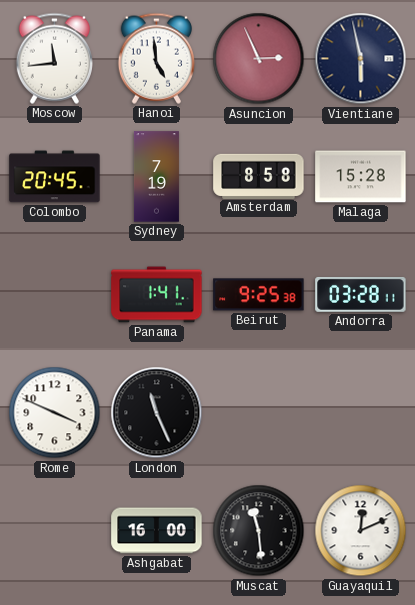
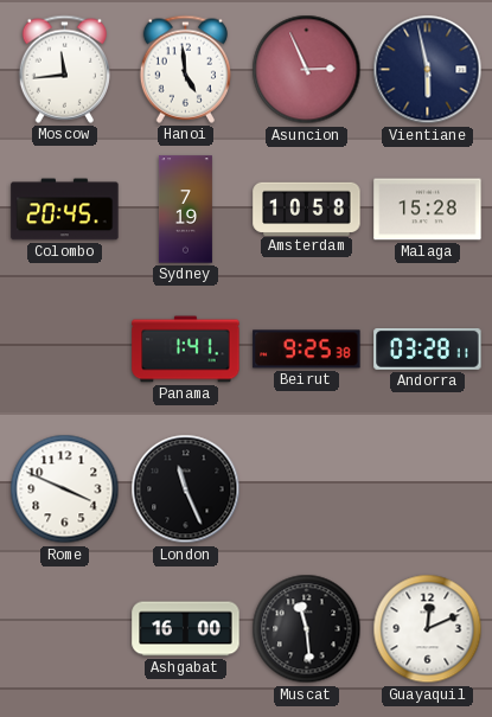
Amsterdam: 8:58 -> 10:58 (307, 209)
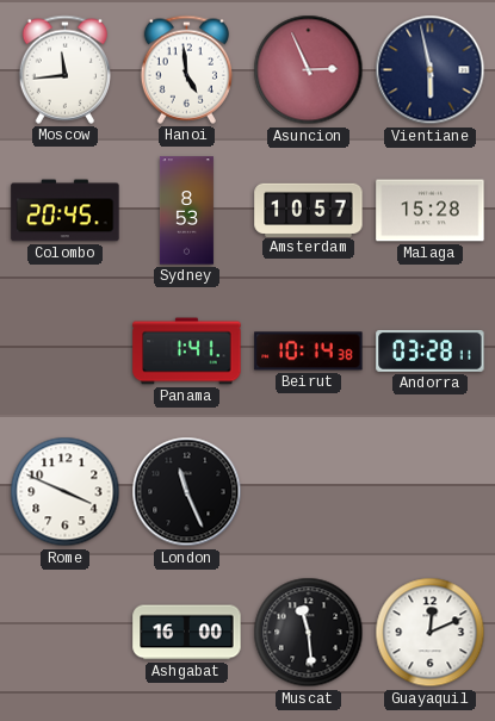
Sydney: 7:19 -> 8:53 (186, 211)
Amsterdam: 10:58 -> 10:57 (309, 210)
Beirut: 9:25 -> 10:14 (309, 352)
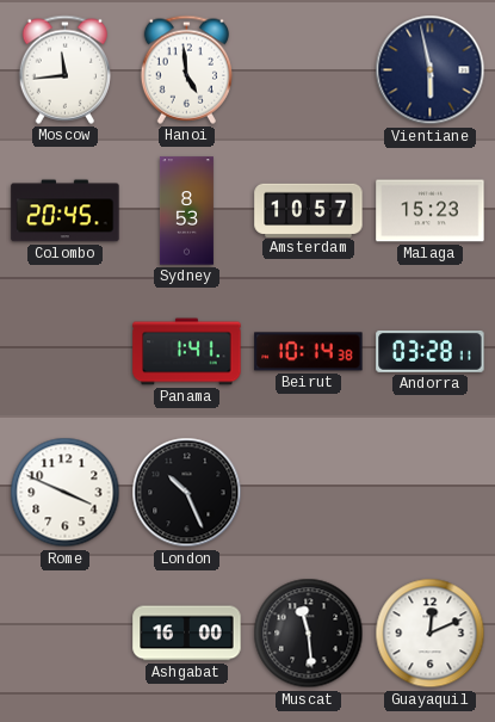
Asuncion: 2:56 -> none (309, 70)
Malaga: 15:28 -> 15:23 (431, 211)
London: 11:26 -> 10:26 (187, 493)
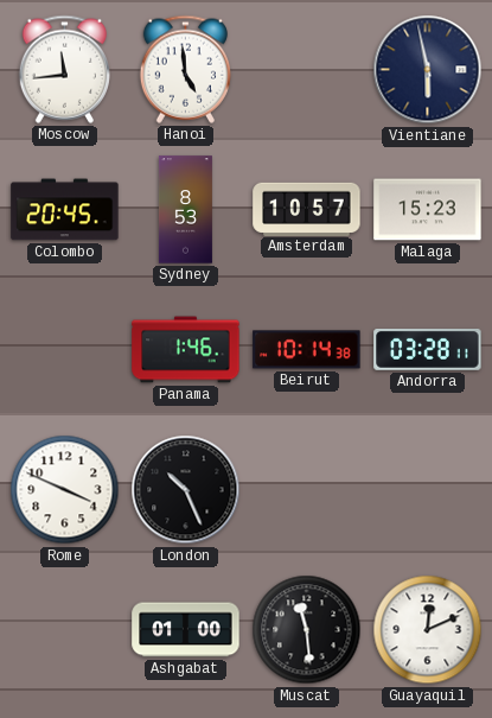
Panama: 1:41 -> 1:46 (186, 350)
Ashgabat: 16:00 -> 01:00 (186, 630)
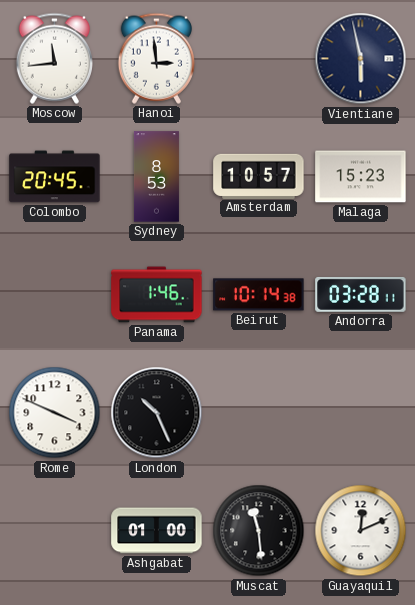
Hanoi: 4:59 -> 2:59 (156, 58)
